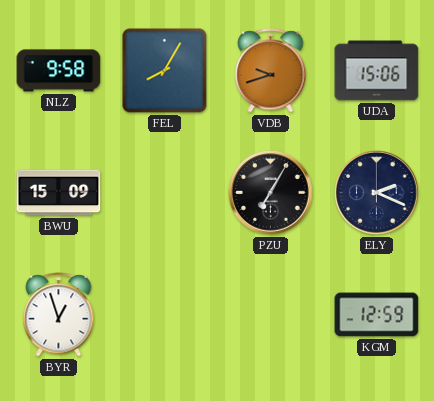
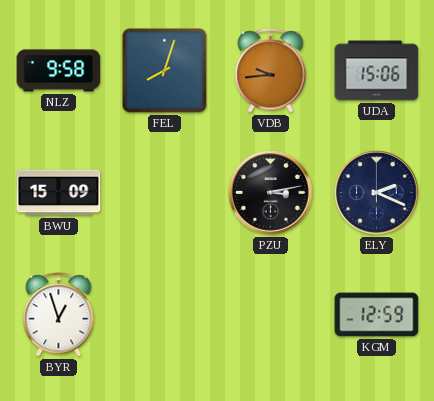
FEL: 8:05 -> 8:03 (165, 71)
VDB: 9:42 -> 9:44 (271, 71)
PZU: 7:05 -> 3:13 (271, 193)
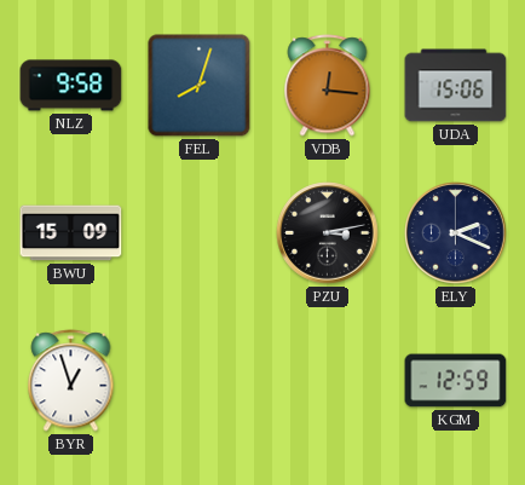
VDB: 9:44 -> 12:16 (328, 86)
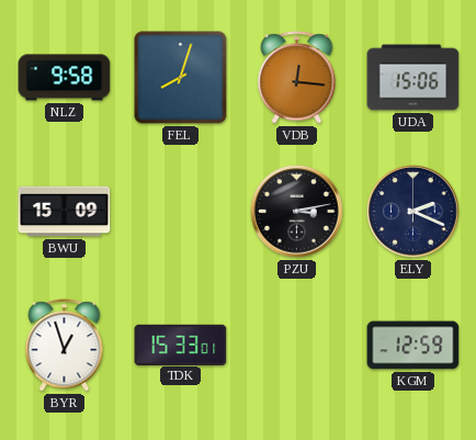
TDK: none -> 15:33 (181, 345)
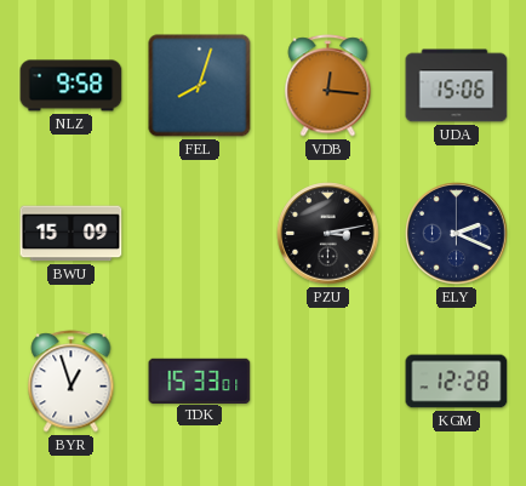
KGM: 12:59 -> 12:28 (457, 382)
